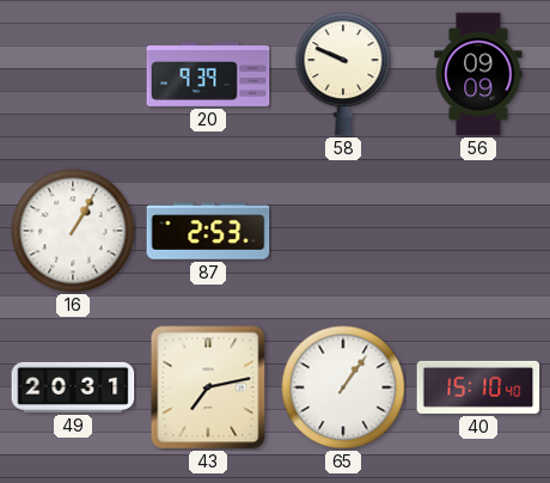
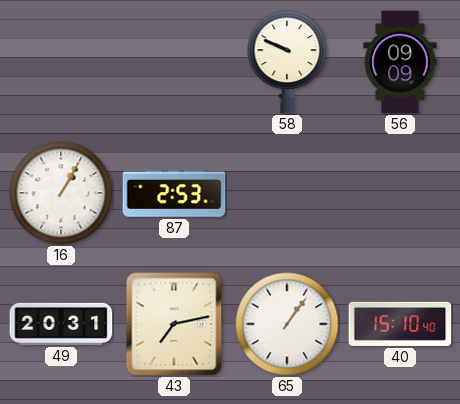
20: 9:39 -> none (208, 75)
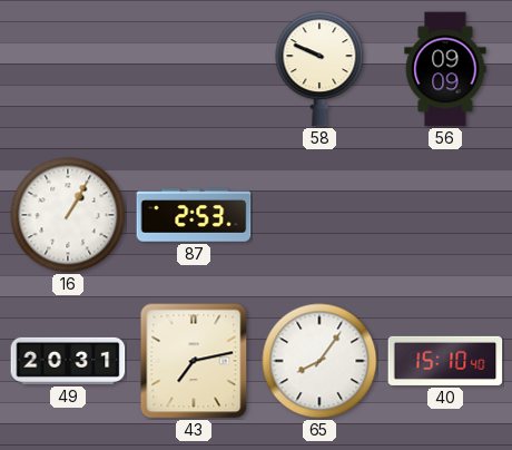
65: 1:06 -> 8:06 (319, 361)
